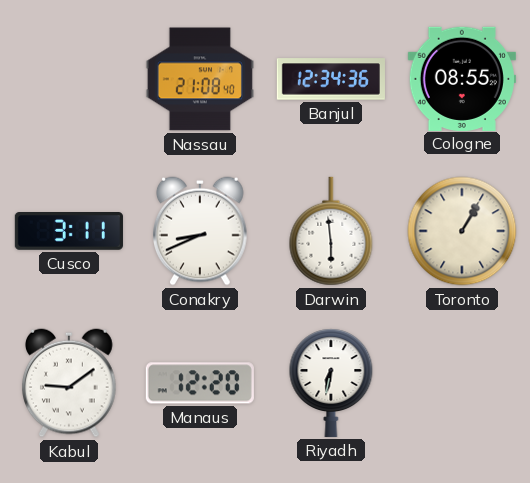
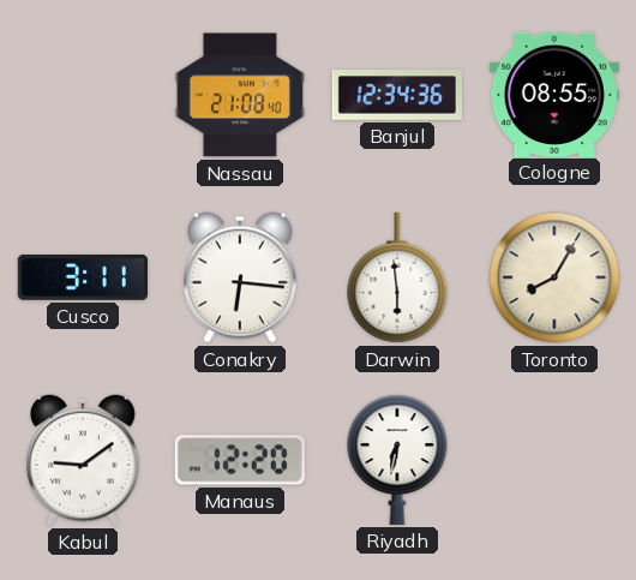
Conakry: 8:41 -> 6:16 (241, 277)
Toronto: 1:05 -> 8:05 (554, 277)
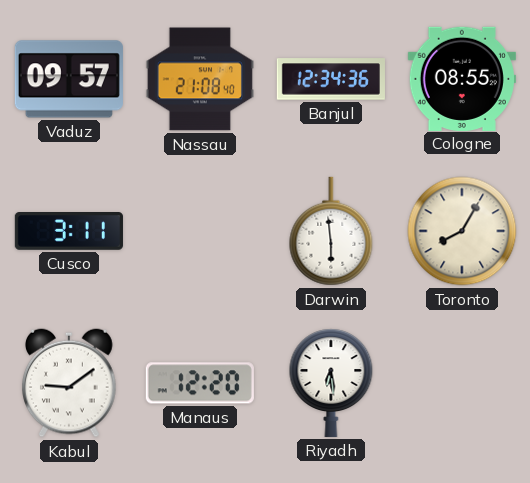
Vaduz: none -> 09:57 (69, 79)
Conakry: 6:16 -> none (241, 277)
Riyadh: 6:32 -> 6:29 (331, 383)
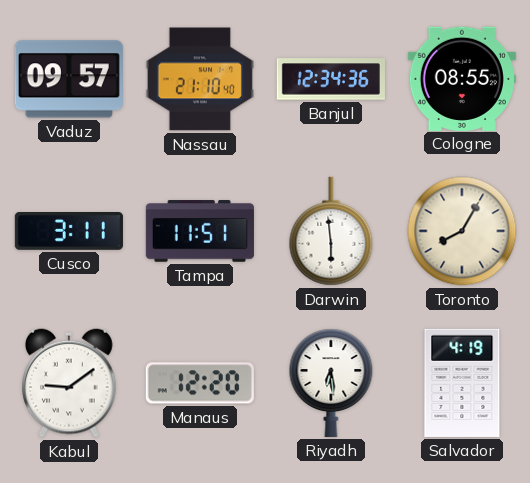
Nassau: 21:08 -> 21:10 (200, 79)
Tampa: none -> 11:51 (200, 231)
Salvador: none -> 4:19 (462, 383)
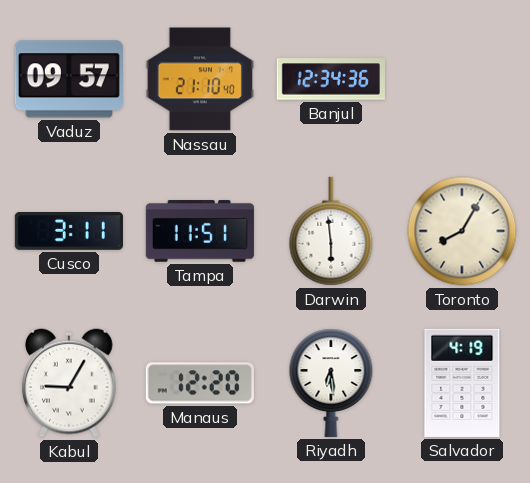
Cologne: 08:55 -> none (462, 78)
Kabul: 9:09 -> 9:05 (70, 383)
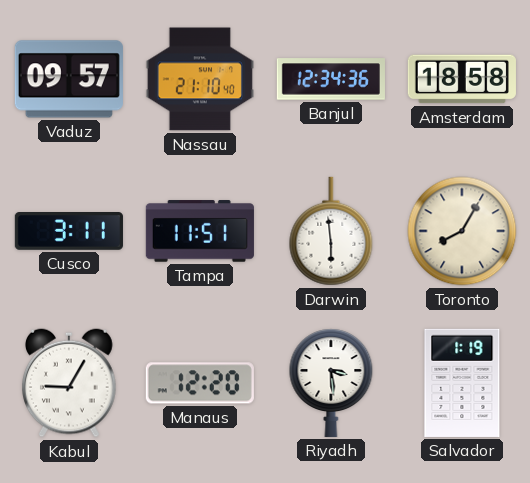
Amsterdam: none -> 18:58 (462, 79)
Riyadh: 6:29 -> 3:29 (331, 383)
Salvador: 4:19 -> 1:19 (462, 383)
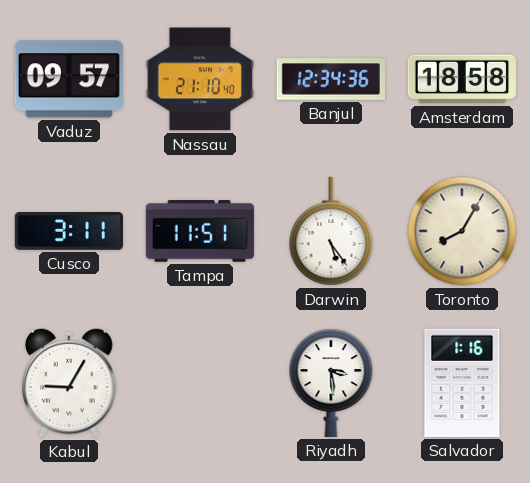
Darwin: 5:59 -> 5:24 (331, 231)
Manaus: 12:20 -> none (200, 383)
Salvador: 1:19 -> 1:16 (462, 383)
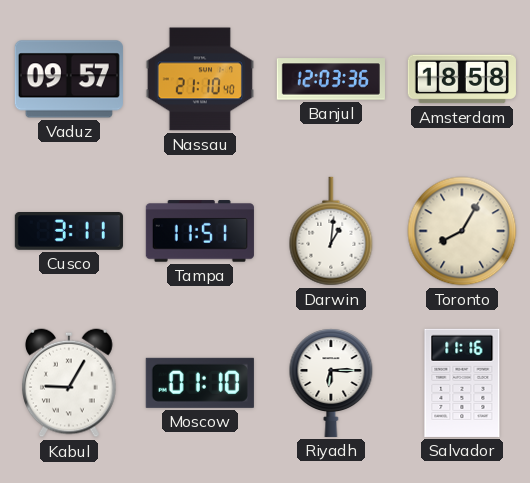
Banjul: 12:34 -> 12:03 (331, 79)
Darwin: 5:24 -> 1:01 (331, 231)
Moscow: none -> 01:10 (200, 383)
Riyadh: 3:29 -> 6:15 (331, 383)
Salvador: 1:16 -> 11:16 (462, 383)
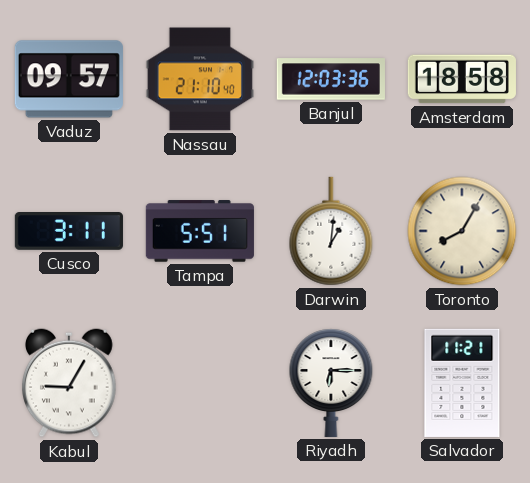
Tampa: 11:51 -> 5:51 (200, 231)
Moscow: 01:10 -> none (200, 383)
Salvador: 11:16 -> 11:21 (462, 383)
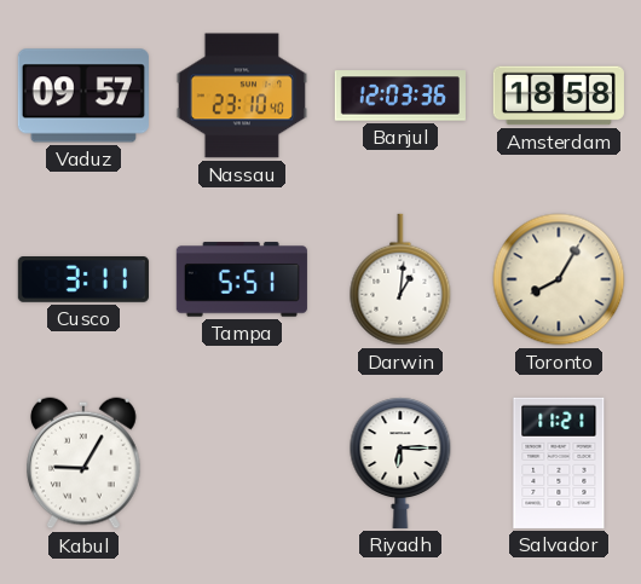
Nassau: 21:10 -> 23:10 (242, 96)
